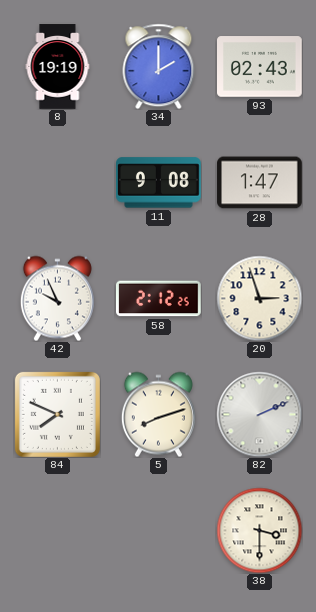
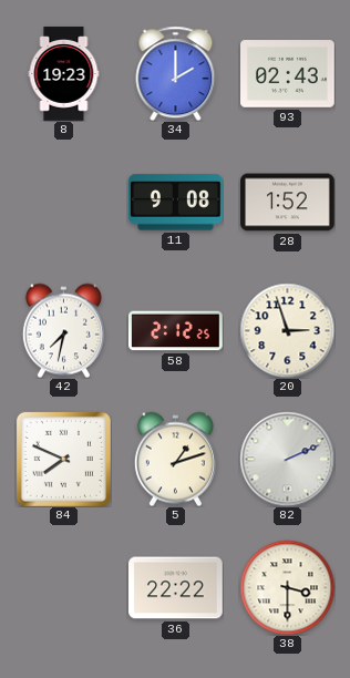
8: 19:19 -> 19:23 (64, 74)
28: 1:47 -> 1:52 (288, 203)
42: 9:56 -> 7:32 (63, 330)
5: 8:12 -> 1:12 (175, 459)
36: none -> 22:22 (176, 588)
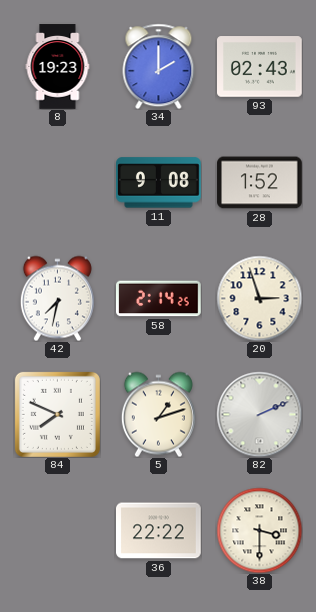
58: 2:12 -> 2:14 (159, 299)
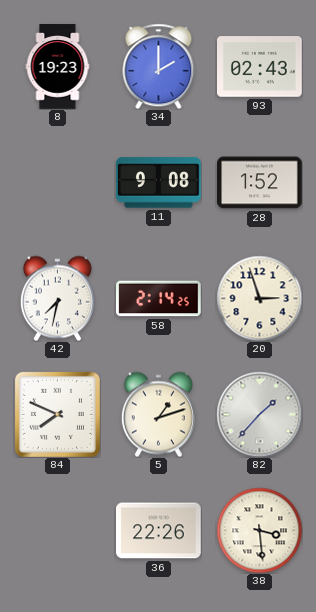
82: 2:11 -> 1:37 (259, 414)
36: 22:22 -> 22:26 (159, 531)
38: 3:30 -> 3:29 (259, 530)
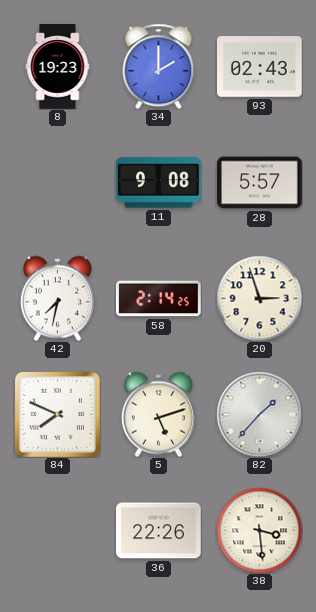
28: 1:52 -> 5:57 (260, 183)
5: 1:12 -> 5:12 (158, 414)
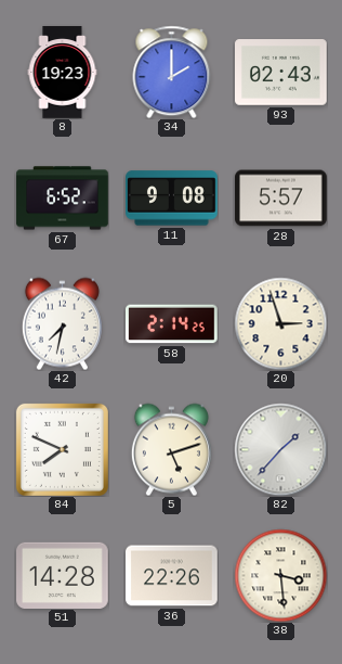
67: none -> 6:52 (63, 199)
51: none -> 14:28 (63, 575)
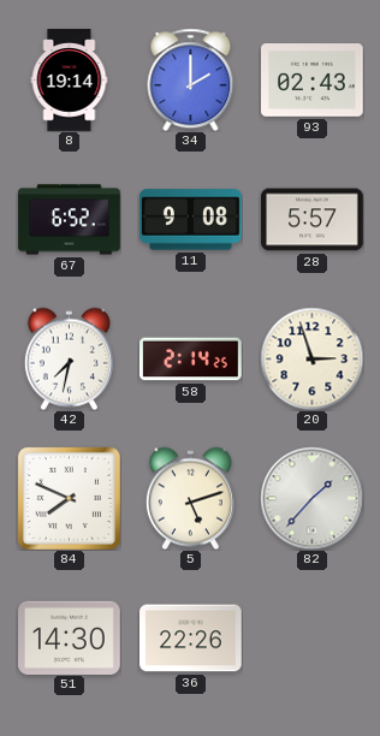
8: 19:23 -> 19:14 (70, 81)
51: 14:28 -> 14:30 (70, 637)
38: 3:29 -> none (280, 575)
